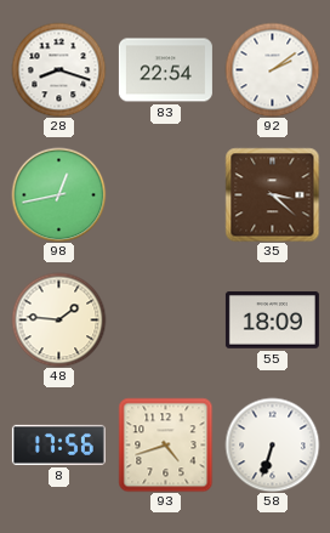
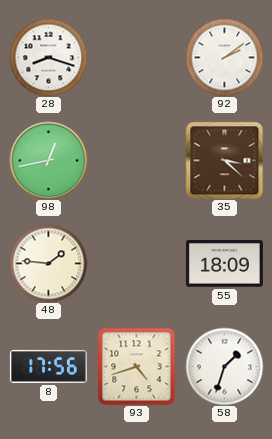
83: 22:54 -> none (165, 70)
58: 6:33 -> 1:33 (224, 366)
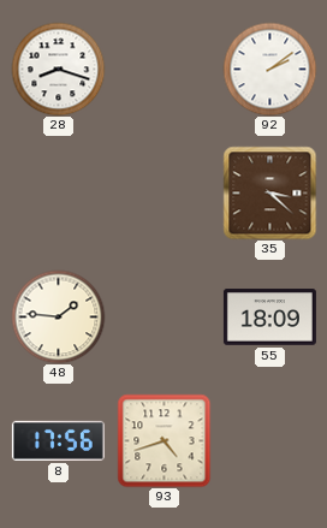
98: 12:43 -> none (48, 160)
58: 1:33 -> none (224, 366)
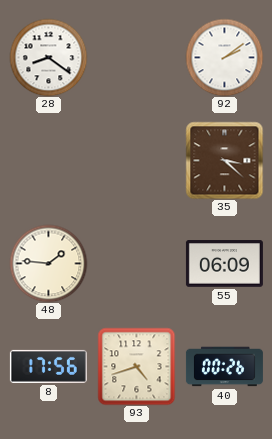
28: 8:18 -> 8:21 (48, 57)
55: 18:09 -> 06:09 (224, 264)
40: none -> 00:26 (224, 367)
